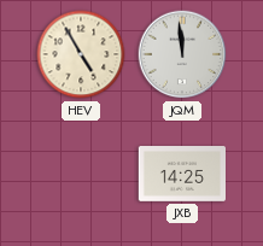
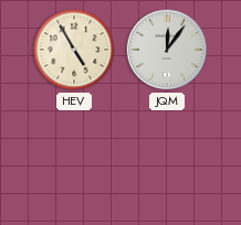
JQM: 11:59 -> 12:06 (167, 50)
JXB: 14:25 -> none (182, 175)
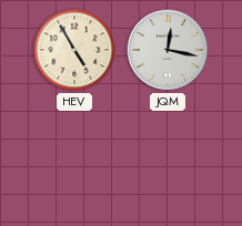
JQM: 12:06 -> 12:17 (168, 50)
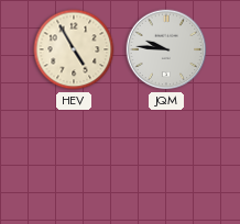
JQM: 12:17 -> 9:46 (166, 49)
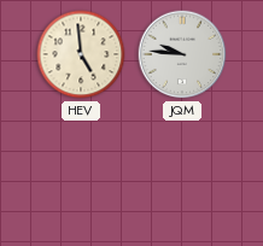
HEV: 4:55 -> 4:59 (81, 54)
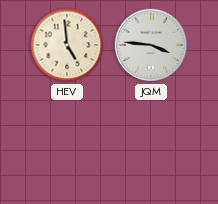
JQM: 9:46 -> 3:46 (151, 45)
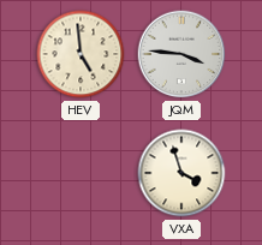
VXA: none -> 3:57 (181, 173)
